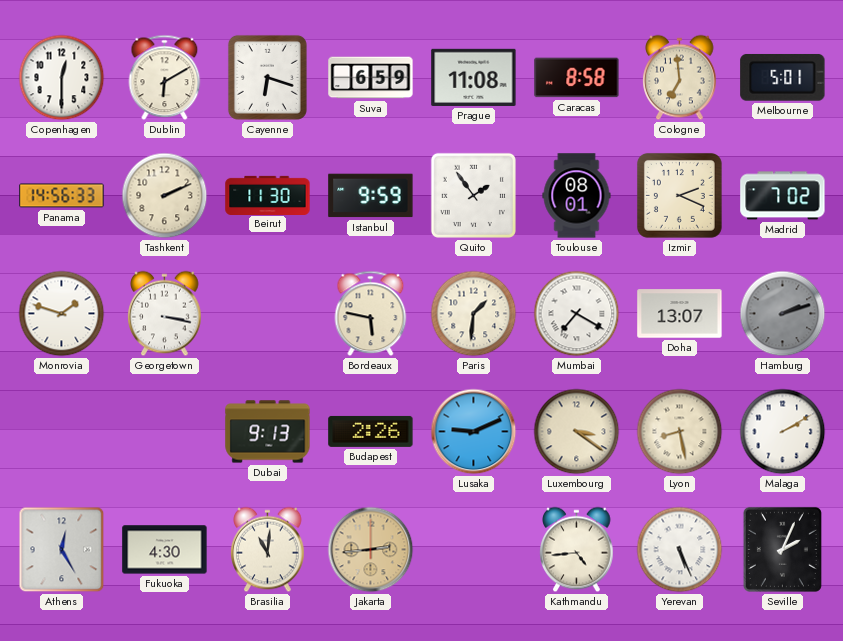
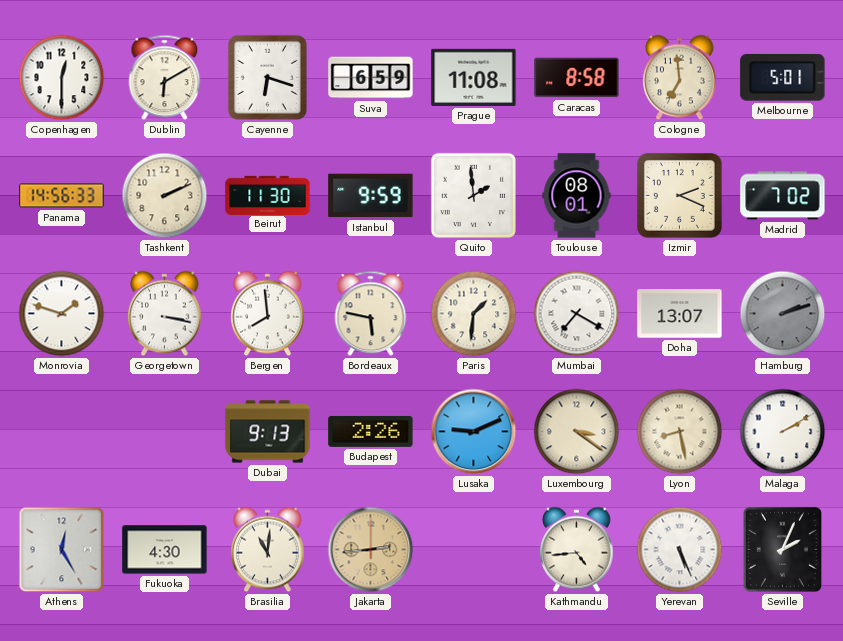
Quito: 1:54 -> 1:59 (473, 195)
Bergen: none -> 7:59 (268, 314)
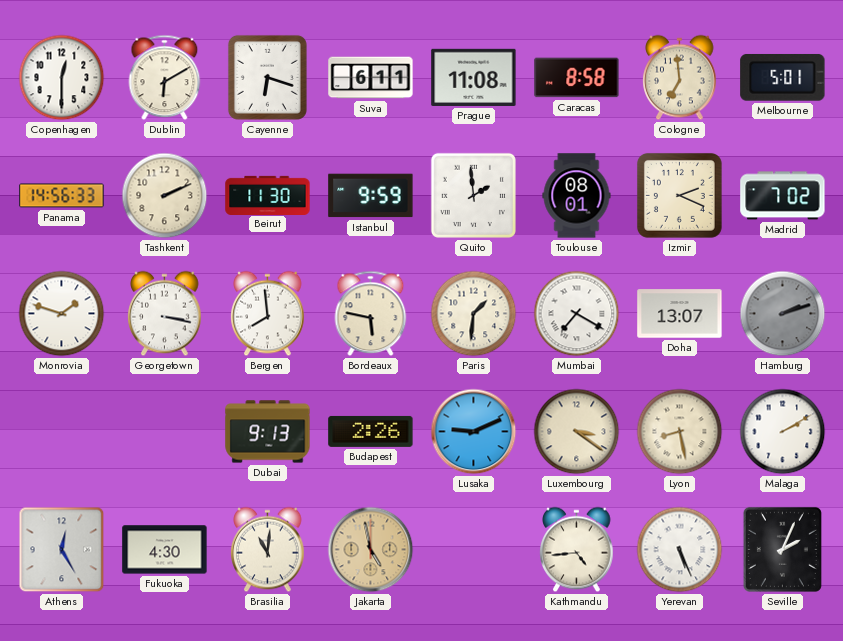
Suva: 6:59 -> 6:11 (371, 78)
Jakarta: 2:44 -> 4:58 (371, 550)
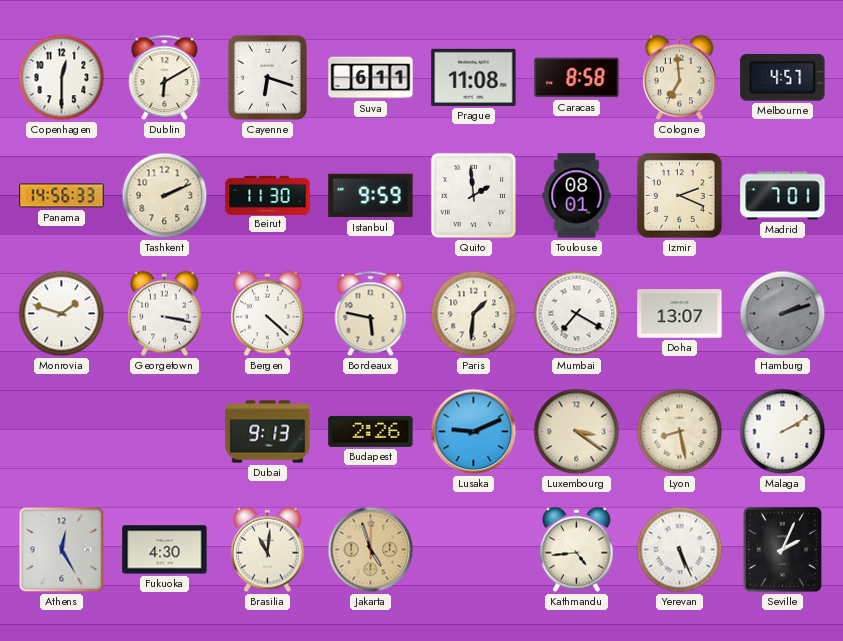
Melbourne: 5:01 -> 4:57 (783, 78)
Madrid: 7:02 -> 7:01 (783, 196)
Bergen: 7:59 -> 4:22 (268, 314)
Jakarta: 4:58 -> 4:57 (371, 550)
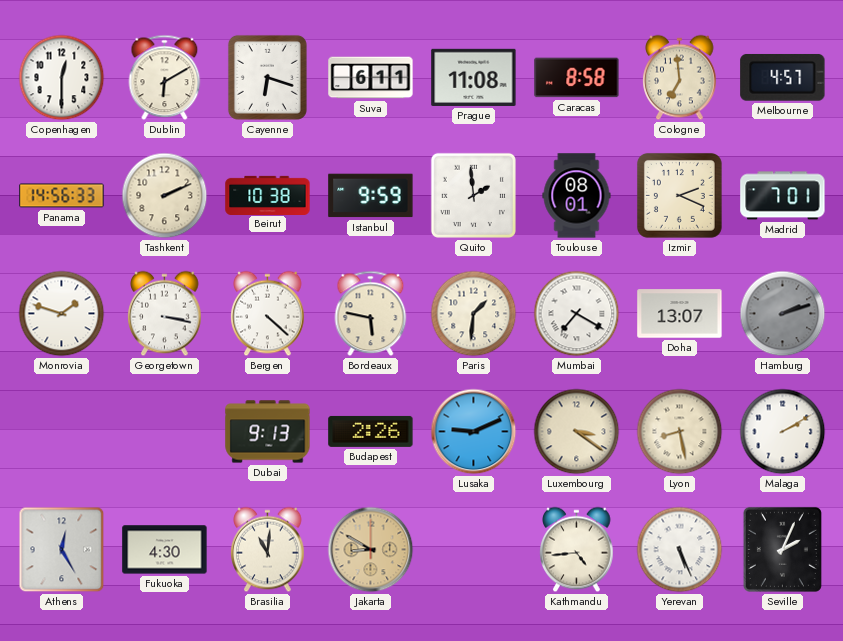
Beirut: 11:30 -> 10:38 (268, 195)
Jakarta: 4:57 -> 8:50 (371, 550)
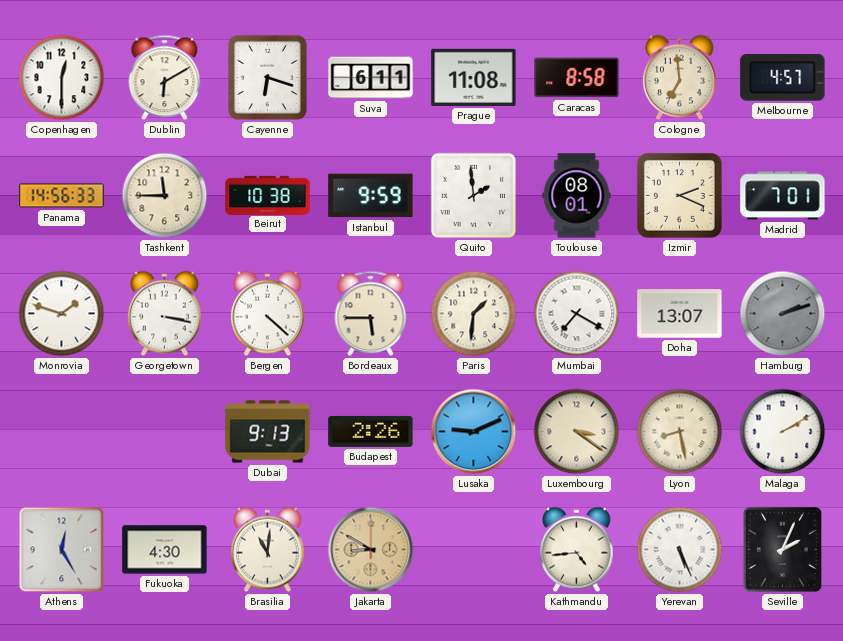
Tashkent: 2:11 -> 11:45 (165, 196)
Bordeaux: 5:47 -> 5:45 (371, 314)
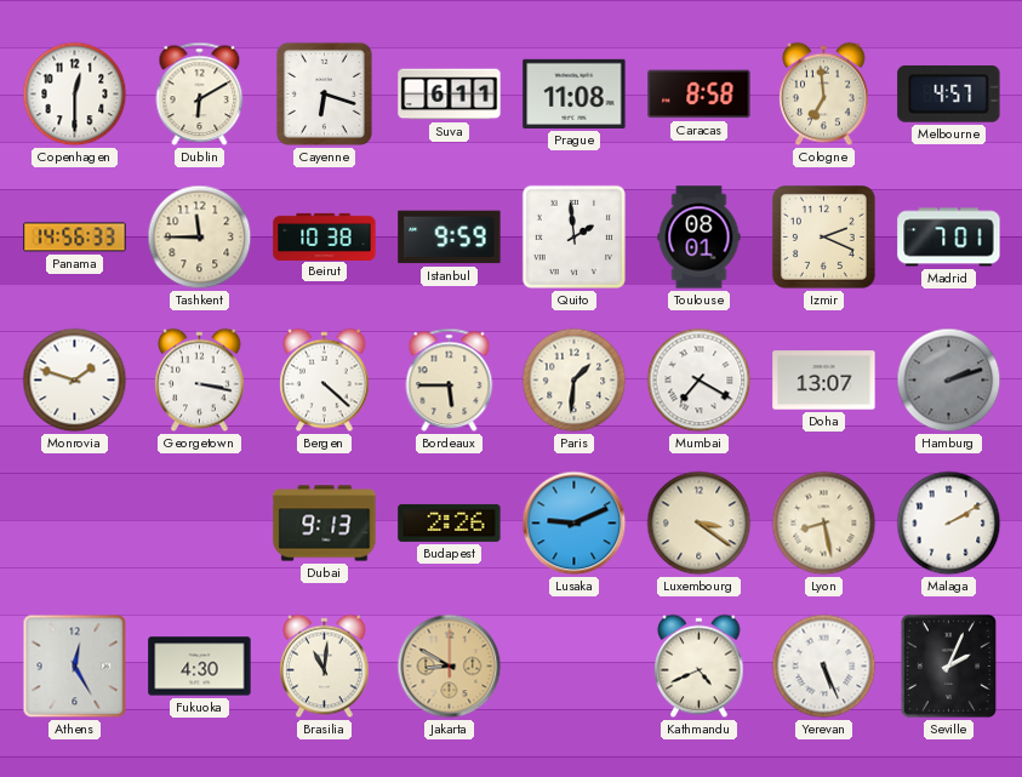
Kathmandu: 4:44 -> 4:41 (700, 667)
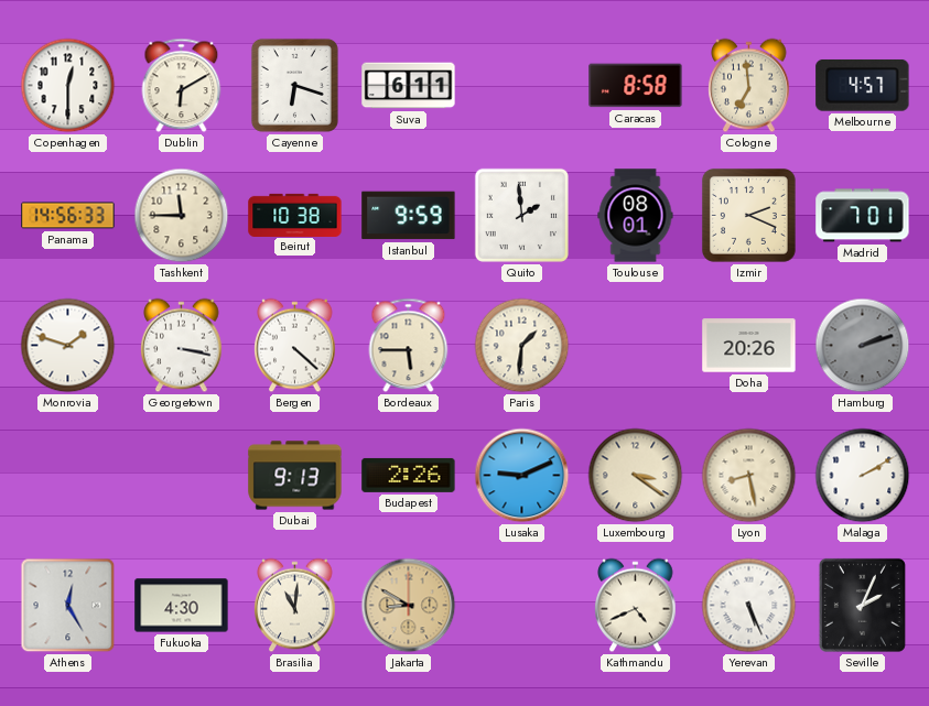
Prague: 11:08 -> none (575, 93)
Mumbai: 7:20 -> none (700, 381)
Doha: 13:07 -> 20:26 (749, 346)
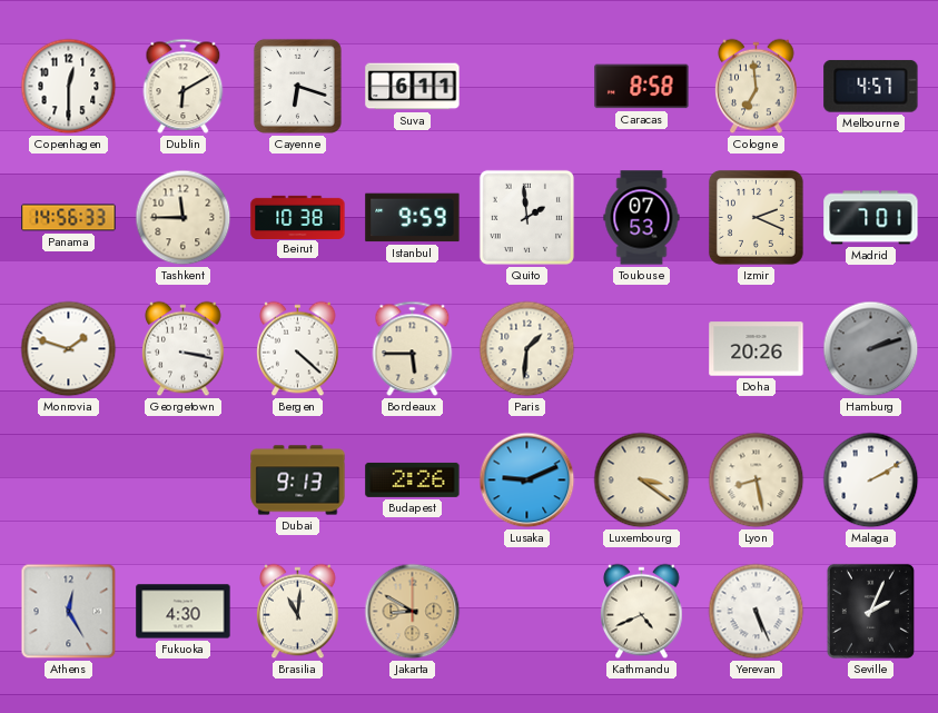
Toulouse: 08:01 -> 07:53 (642, 218)
